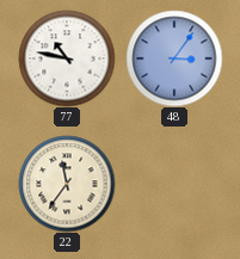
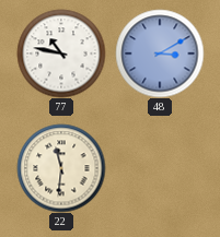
48: 3:06 -> 3:10 (160, 54)
22: 11:36 -> 11:31 (61, 168)
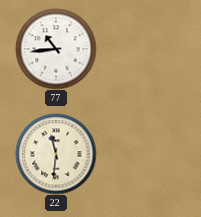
77: 10:47 -> 10:44 (56, 49)
48: 3:10 -> none (160, 54)
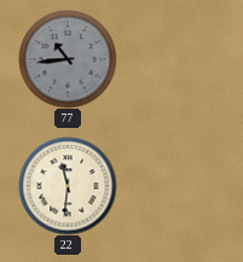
77 dial: white -> grey (68, 59)
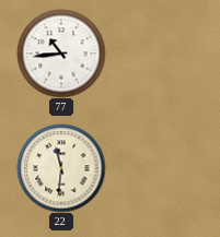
77 dial: grey -> white (61, 54)
